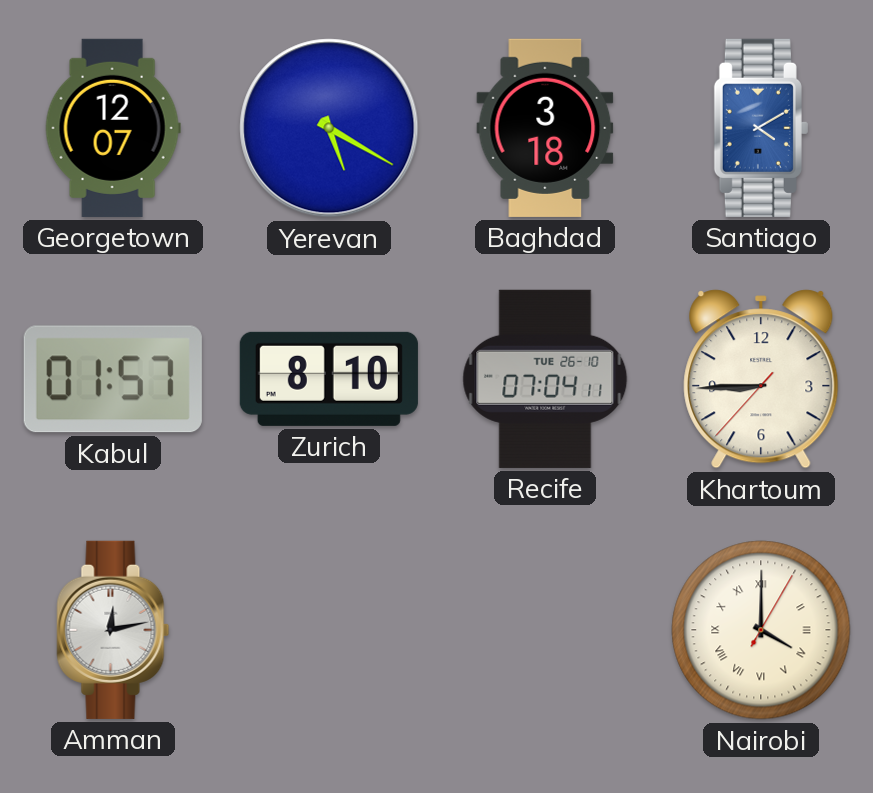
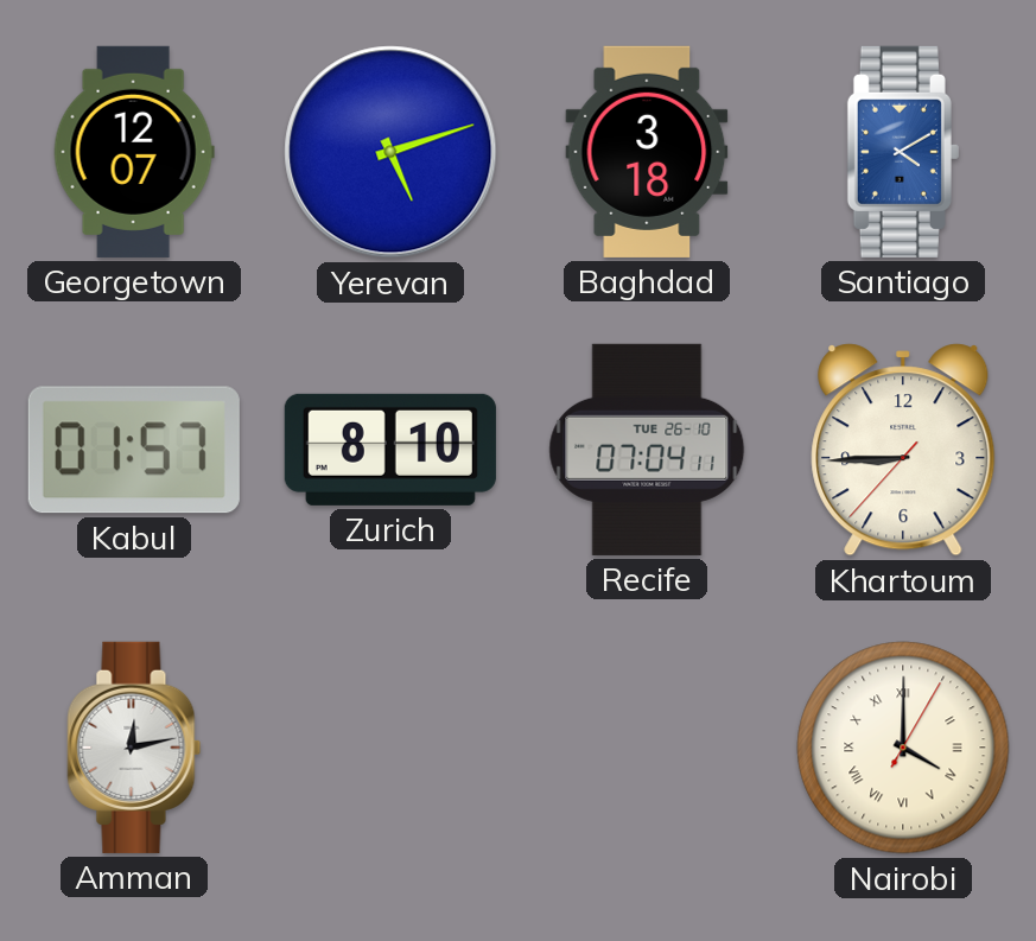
Yerevan: 5:20 -> 5:12 (390, 152)
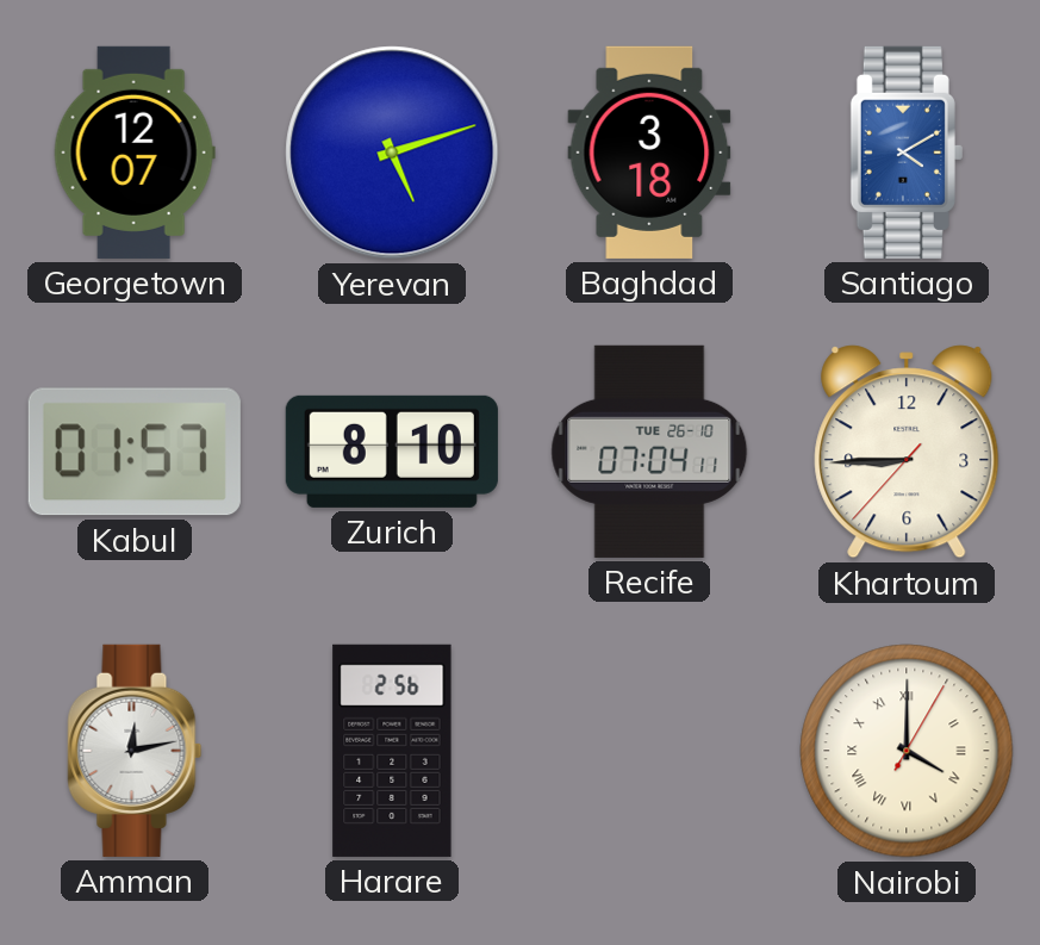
Harare: none -> 2:56 (392, 751)
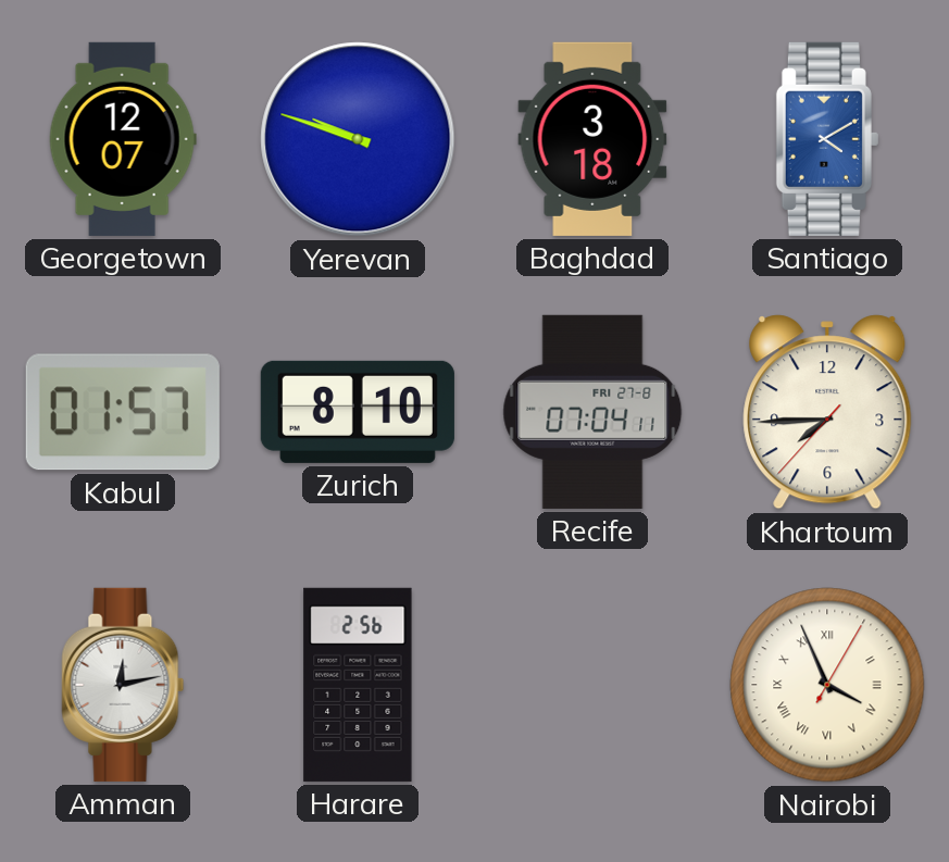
Yerevan: 5:12 -> 9:48 (358, 139)
Recife date: TUE 26-10 -> FRI 27-8 (592, 412)
Khartoum: 8:44 -> 7:44 (827, 412)
Nairobi: 4:00 -> 3:56 (827, 685)
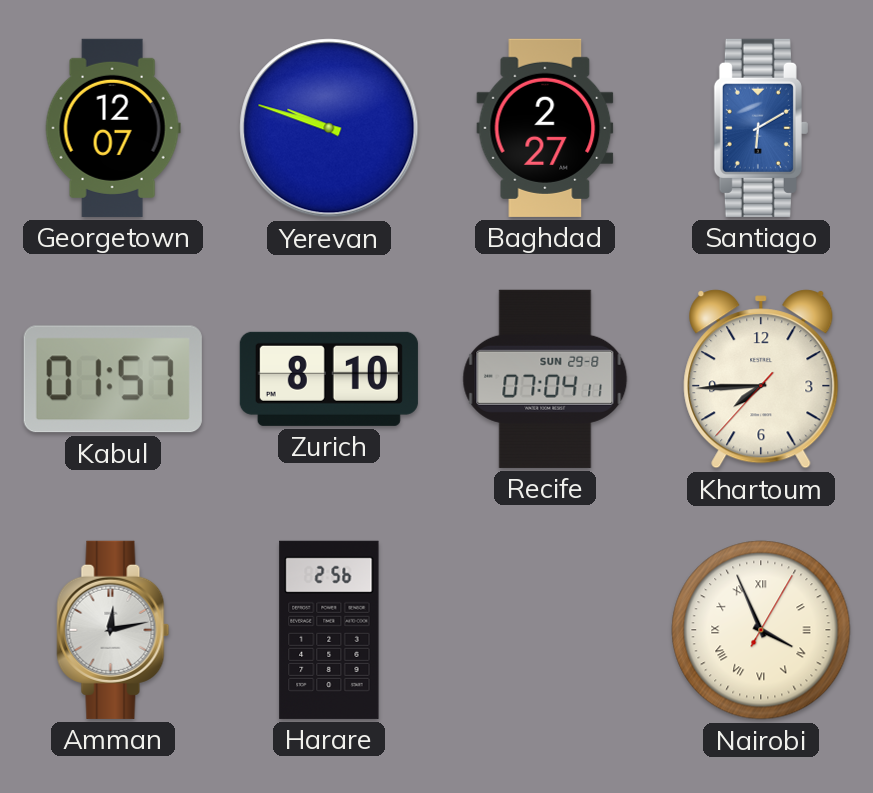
Baghdad: 3:18 -> 2:27 (545, 128)
Santiago: 4:10 -> 6:10 (761, 128)
Recife date: FRI 27-8 -> SUN 29-8 (545, 379)
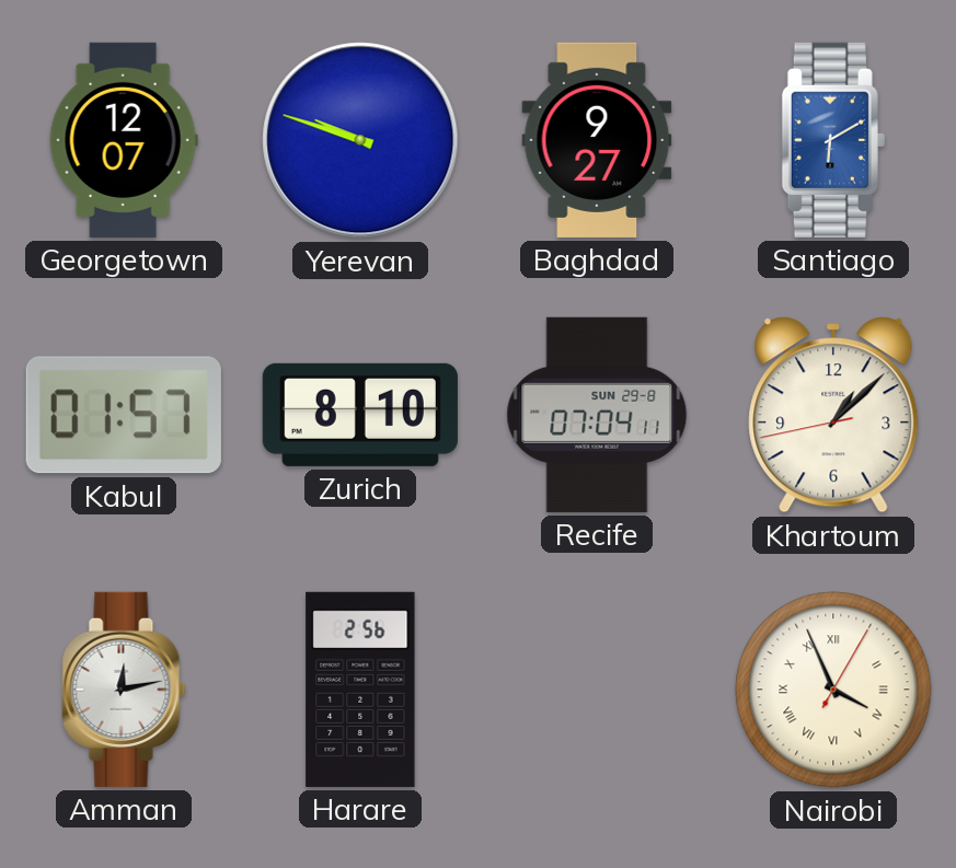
Baghdad: 2:27 -> 9:27 (597, 140)
Khartoum: 7:44 -> 1:07 (833, 415)
